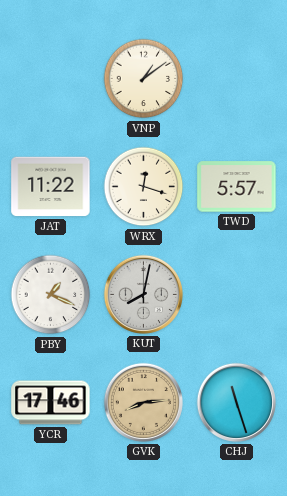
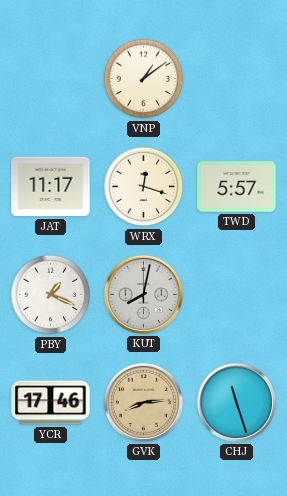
JAT: 11:22 -> 11:17 (51, 187)
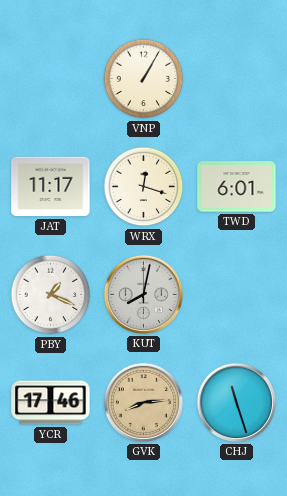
VNP: 1:09 -> 1:05 (144, 79)
TWD: 5:57 -> 6:01 (237, 187)
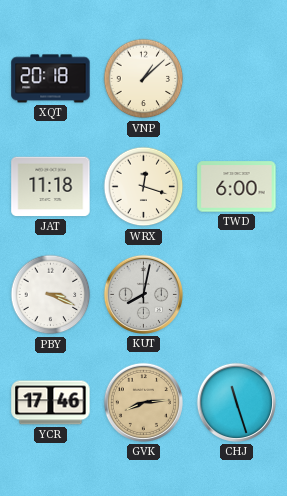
XQT: none -> 20:18 (51, 79)
VNP: 1:05 -> 1:08 (144, 79)
JAT: 11:17 -> 11:18 (51, 187)
TWD: 6:01 -> 6:00 (237, 187)
PBY: 1:19 -> 3:19 (51, 295)
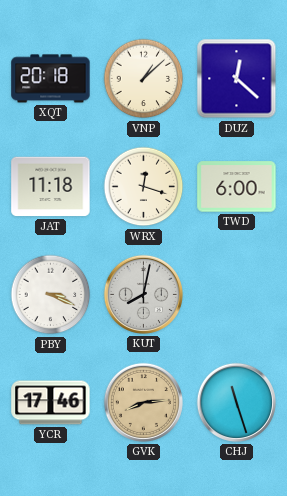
DUZ: none -> 12:22 (237, 79)
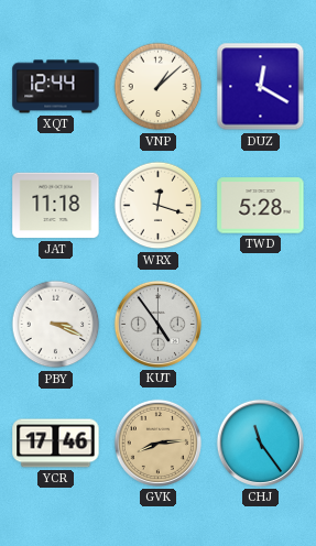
XQT: 20:18 -> 12:44 (56, 87)
DUZ: 12:22 -> 12:20 (261, 87)
TWD: 6:00 -> 5:28 (261, 206)
KUT: 8:02 -> 4:54 (157, 324)
CHJ: 11:27 -> 11:24 (260, 443)
